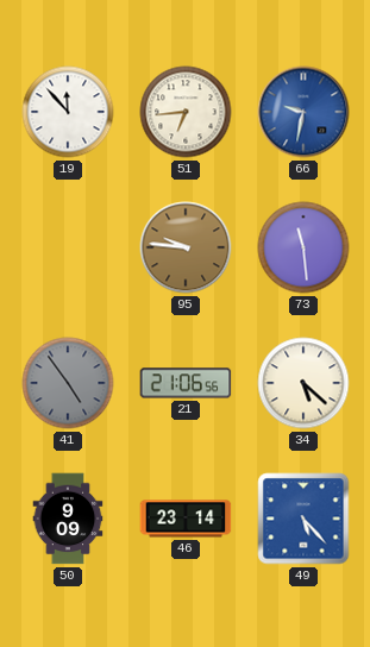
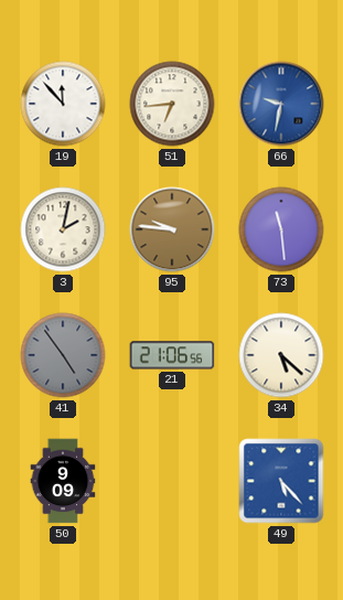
3: none -> 2:02 (63, 229)
46: 23:14 -> none (186, 519)
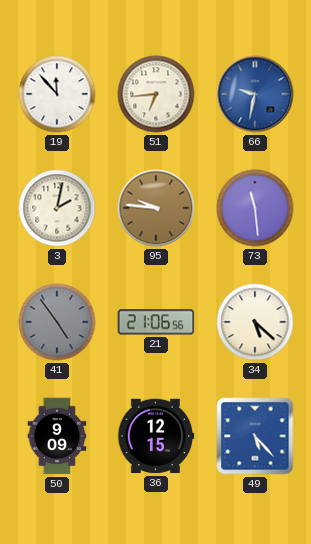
36: none -> 12:15 (156, 436)
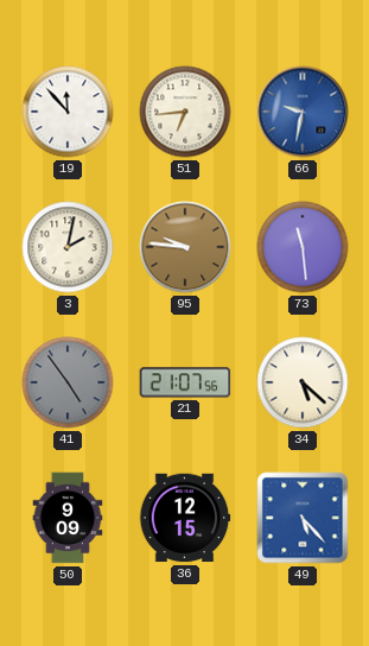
21: 21:06 -> 21:07 (185, 382)
